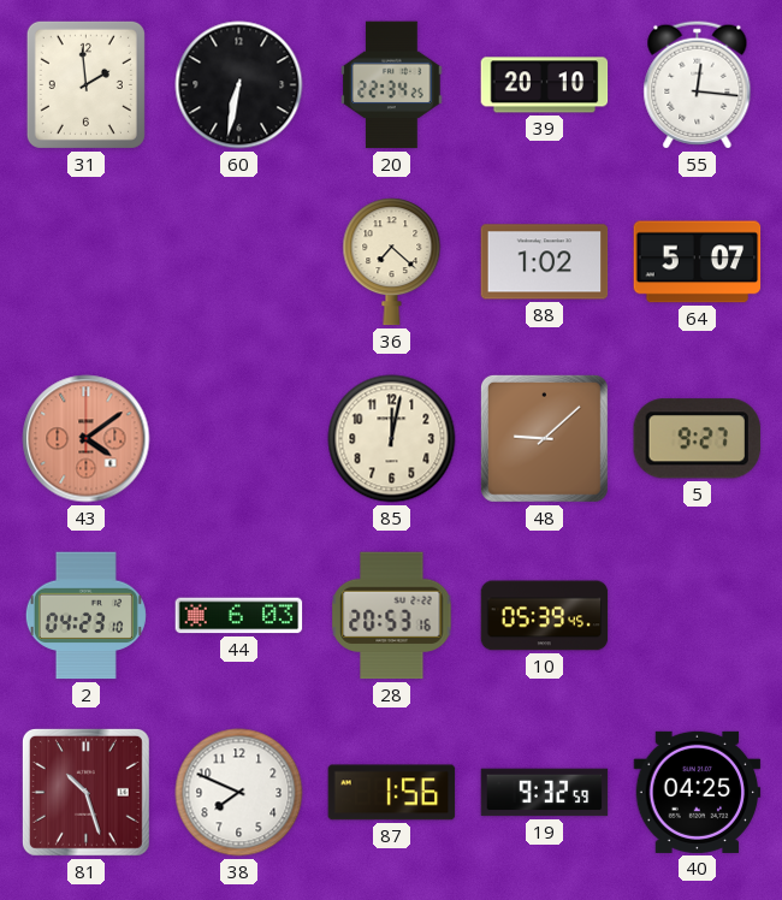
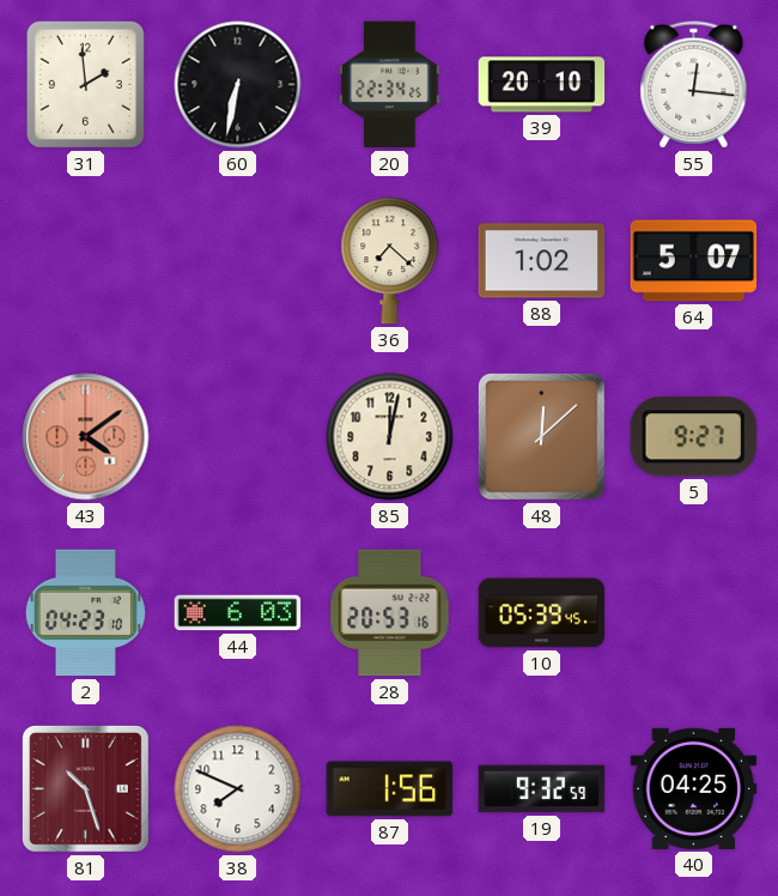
48: 9:08 -> 12:08 (541, 436)
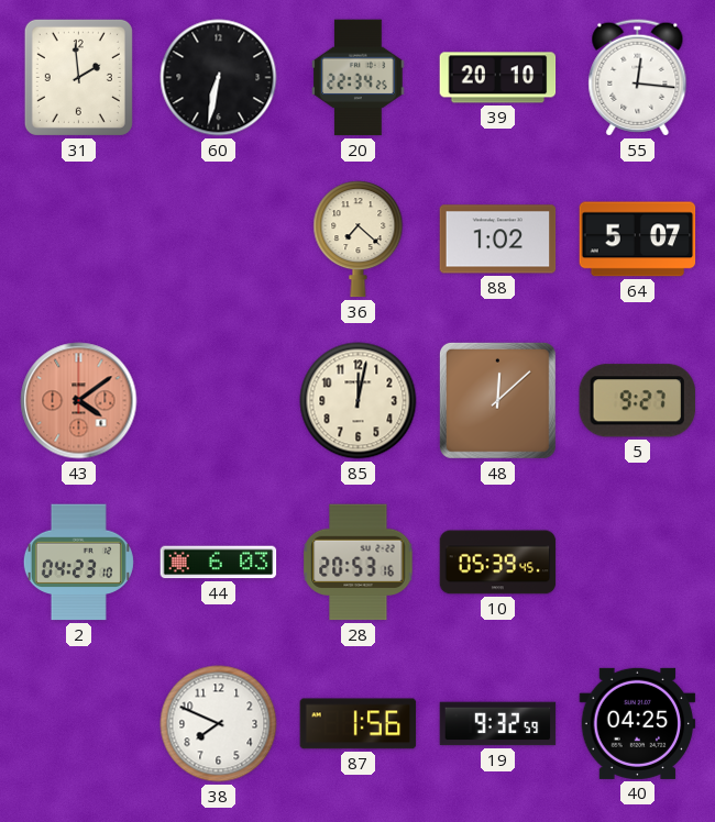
81: 10:27 -> none (85, 788)
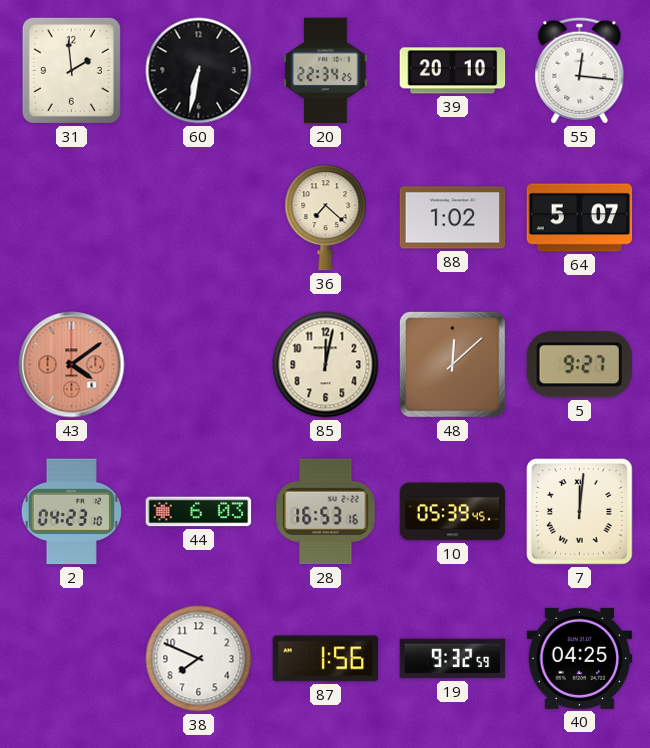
28: 20:53 -> 16:53 (326, 512)
7: none -> 12:01 (580, 512)
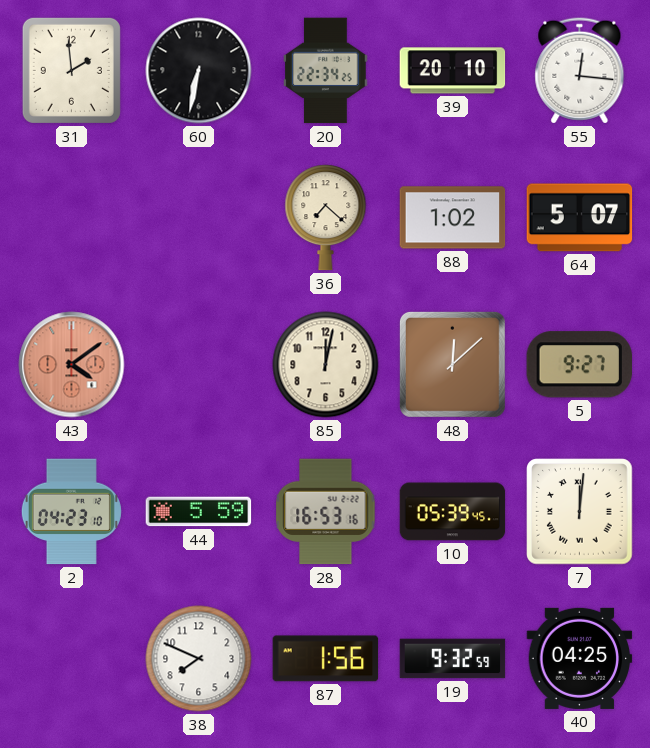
44: 6:03 -> 5:59 (199, 512)
